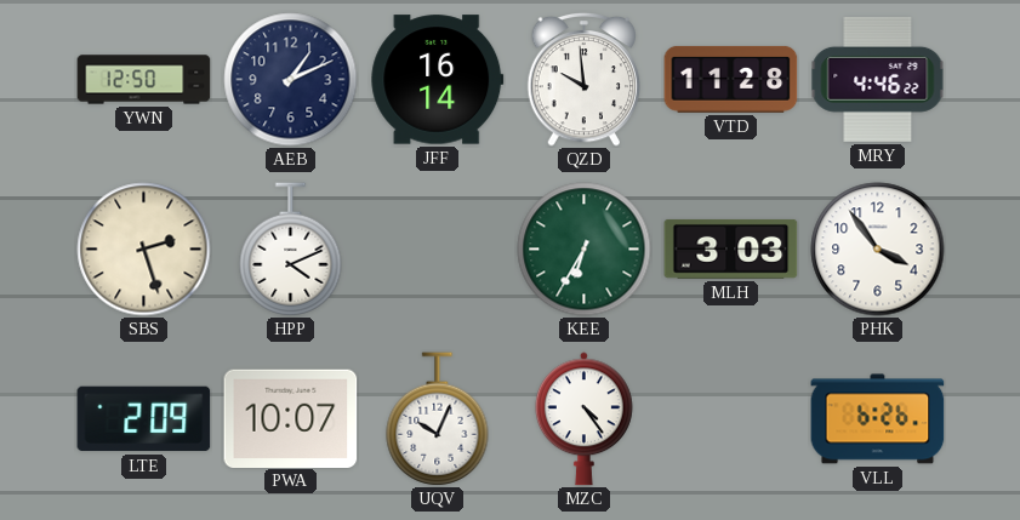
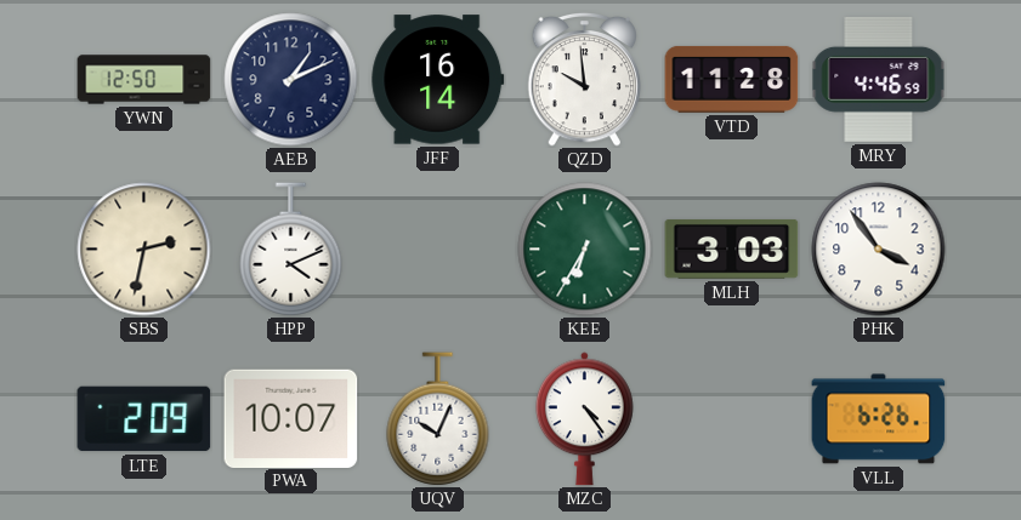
MRY: 4:46:22 -> 4:46:59 (879, 79)
SBS: 2:27 -> 2:32 (144, 250)
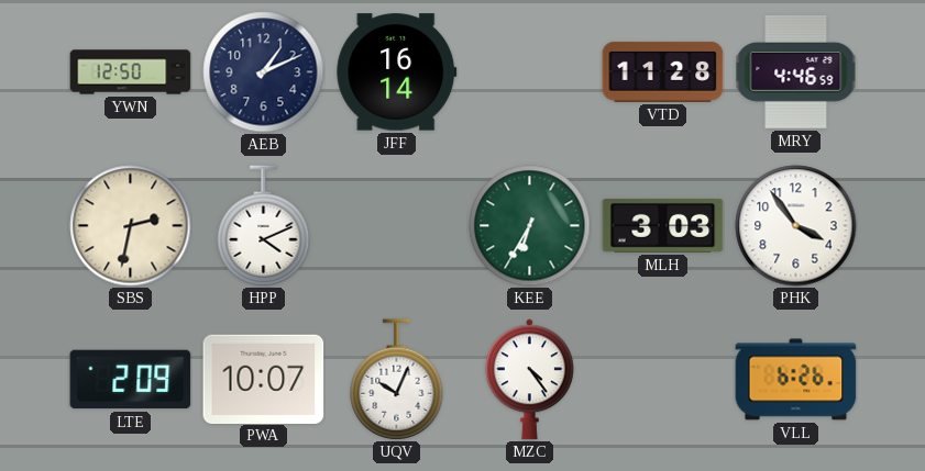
QZD: 9:59 -> none (585, 79)
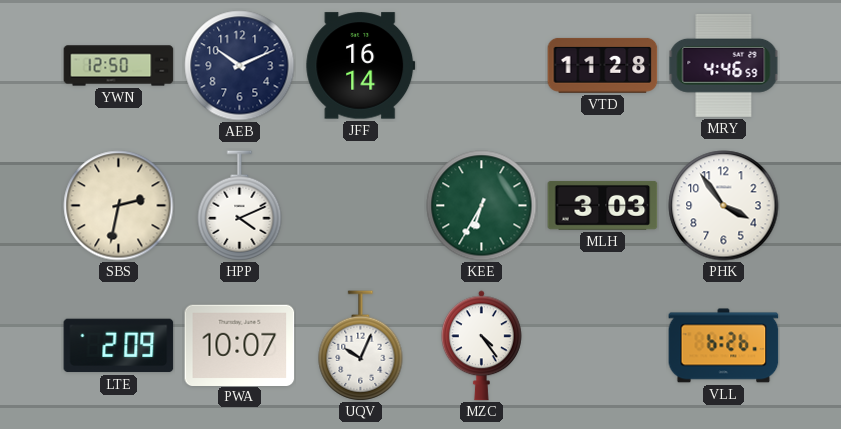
AEB: 1:11 -> 10:11 (240, 66)
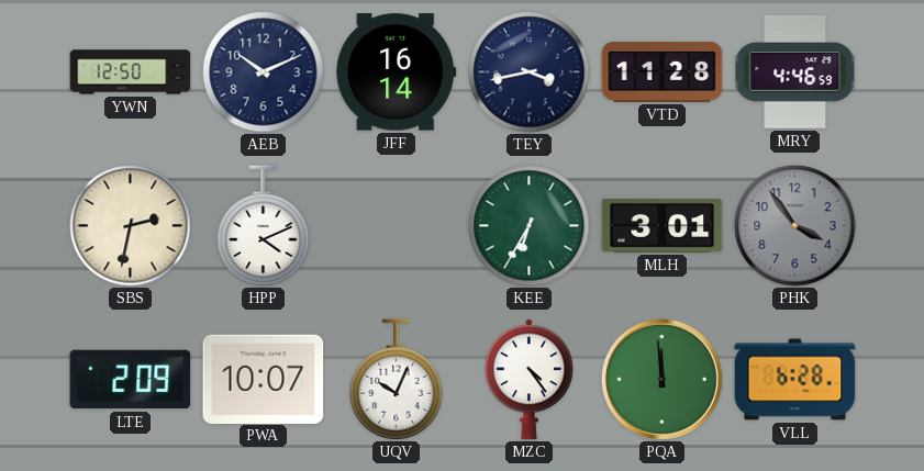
TEY: none -> 3:43 (530, 72)
MLH: 3:03 -> 3:01 (663, 226)
PHK dial: white -> grey (795, 226)
PQA: none -> 11:59 (661, 379)
VLL: 6:26 -> 6:28 (795, 380)
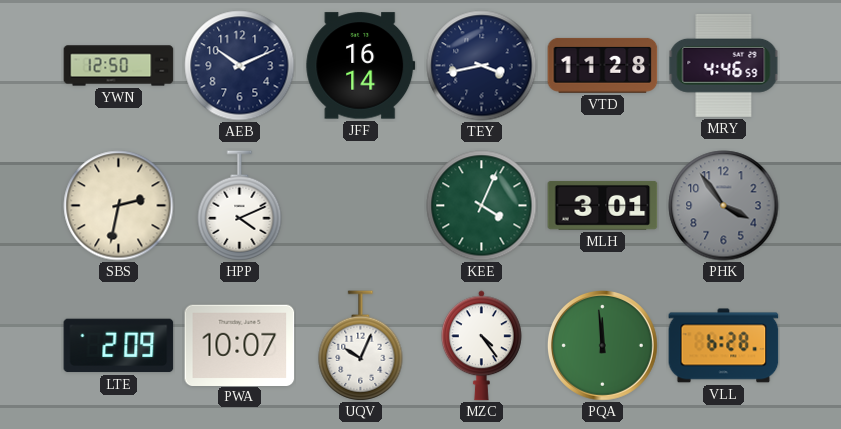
KEE: 6:35 -> 4:04 (482, 206)
